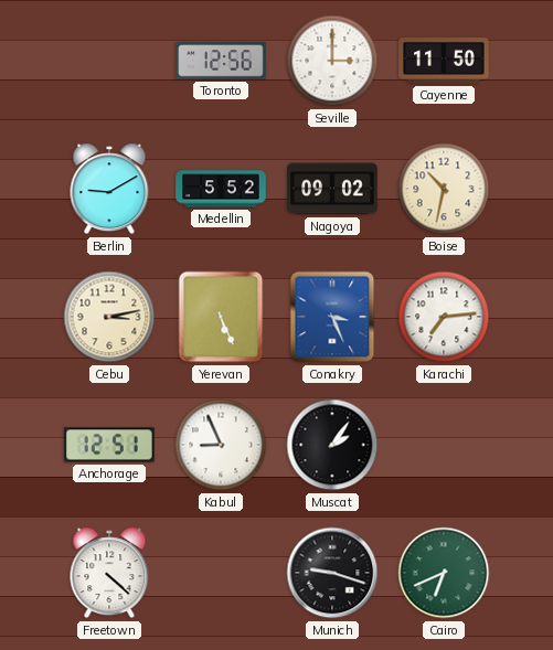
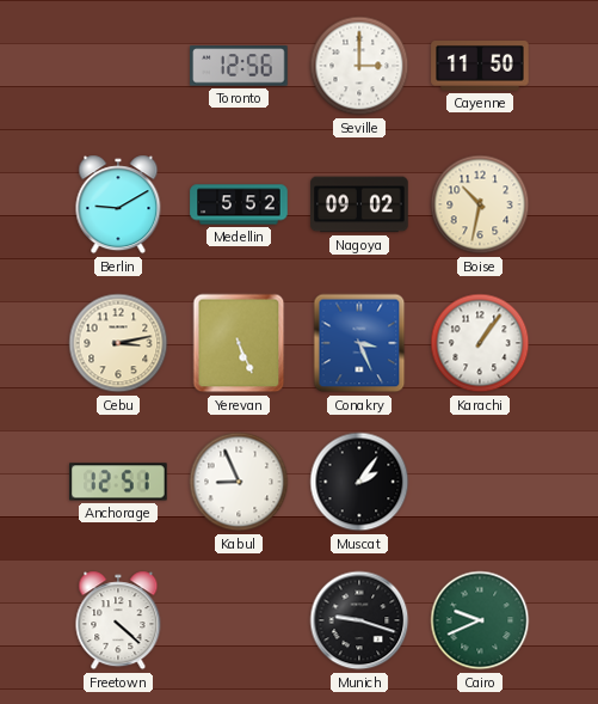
Karachi: 7:14 -> 1:06 (480, 343)
Cairo: 6:41 -> 9:41 (480, 620)
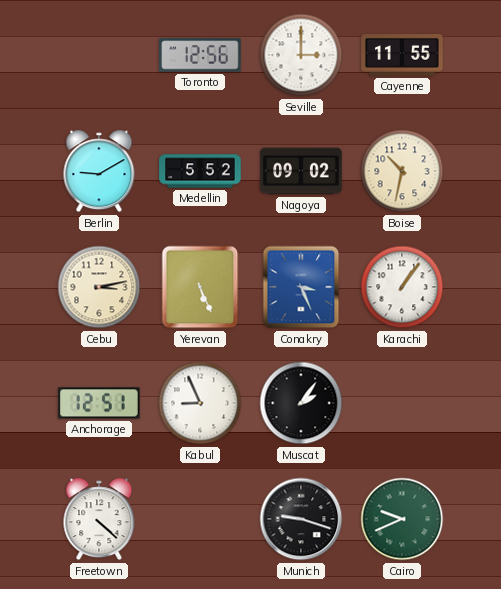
Cayenne: 11:50 -> 11:55 (402, 56)
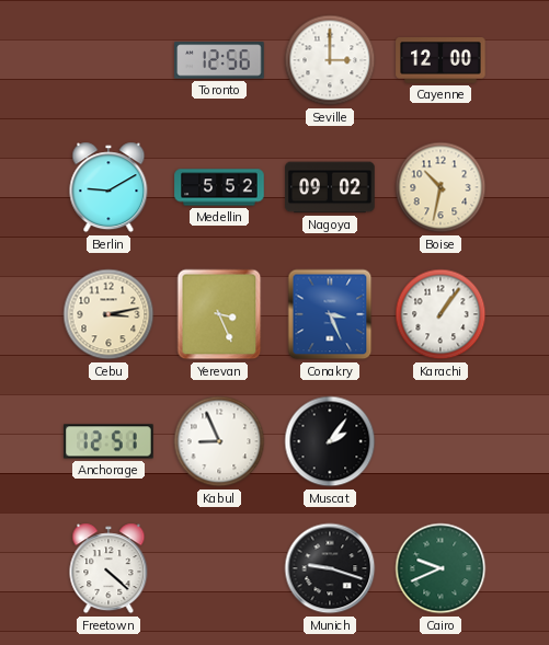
Cayenne: 11:55 -> 12:00 (441, 61)
Yerevan: 5:26 -> 3:26 (219, 314)
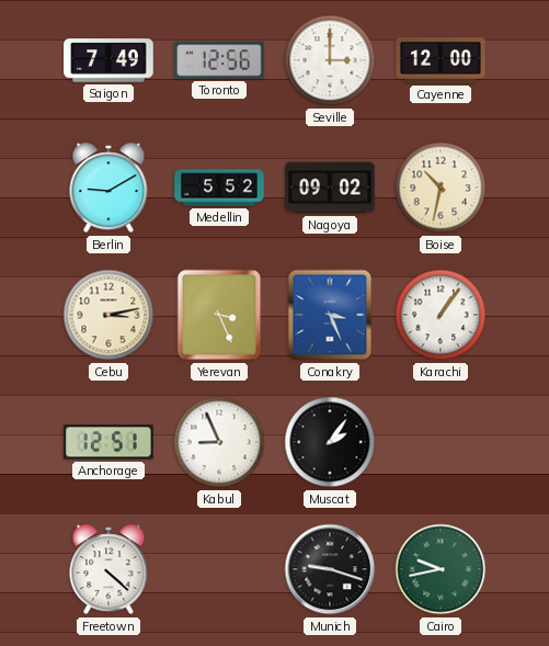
Saigon: none -> 7:49 (108, 60)
Cairo: 9:41 -> 9:43 (441, 569)
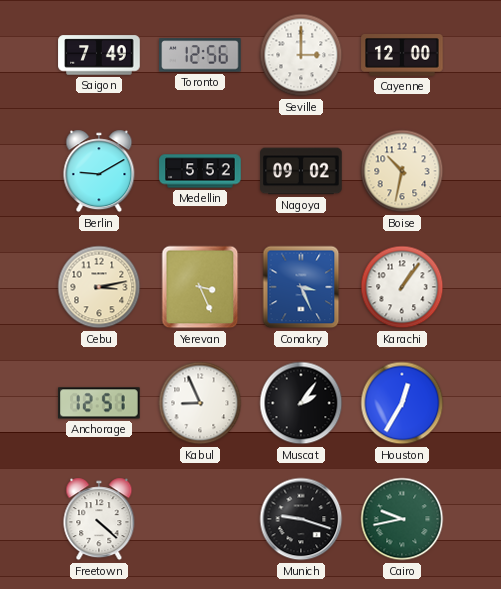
Houston: none -> 12:35 (402, 403)
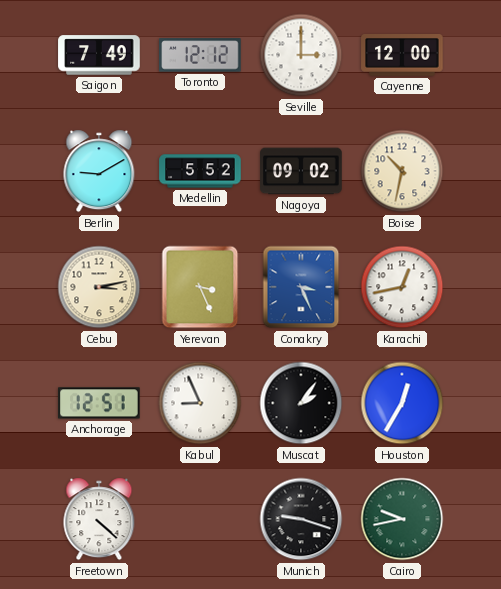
Toronto: 12:56 -> 12:12 (200, 55)
Karachi: 1:06 -> 12:43 (402, 287)
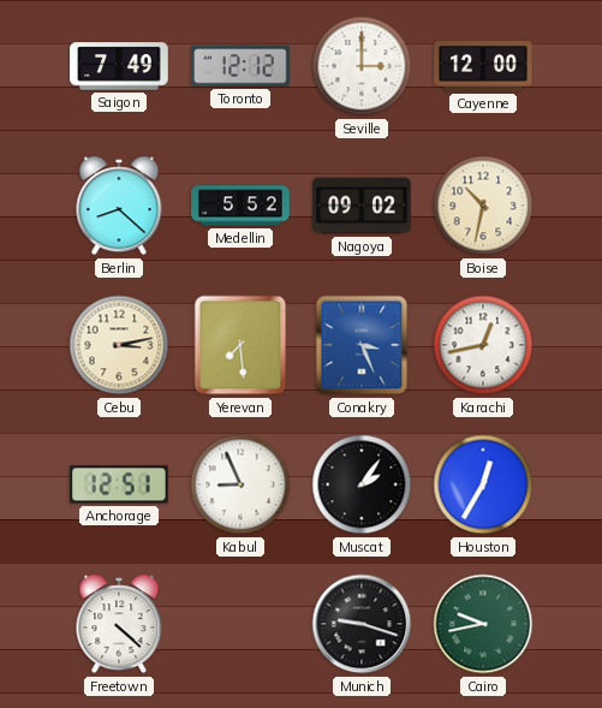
Berlin: 9:10 -> 8:22 (119, 206)
Yerevan: 3:26 -> 7:29 (240, 345)
